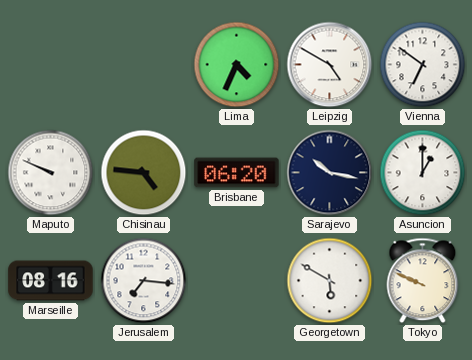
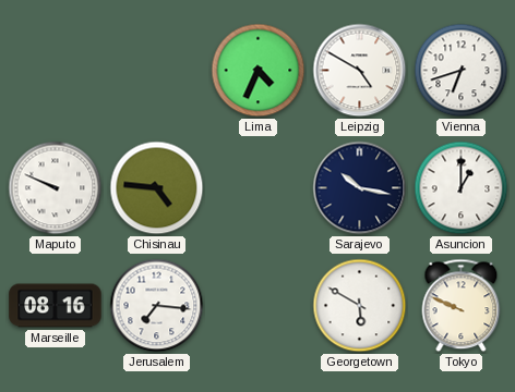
Vienna: 6:51 -> 6:42 (462, 71)
Brisbane: 06:20 -> none (237, 173)
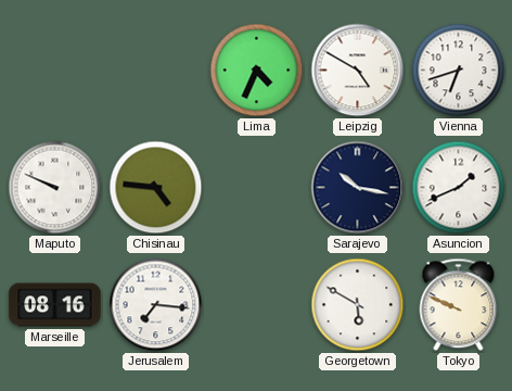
Asuncion: 1:00 -> 1:41 (459, 188)
